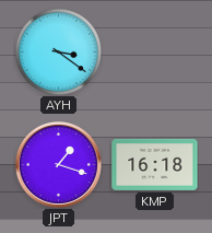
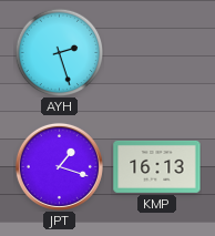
AYH: 3:21 -> 2:27 (59, 52)
KMP: 16:18 -> 16:13 (157, 166)
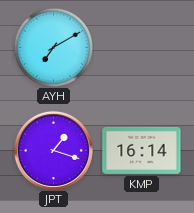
AYH: 2:27 -> 7:10 (53, 47)
KMP: 16:13 -> 16:14 (142, 150)
